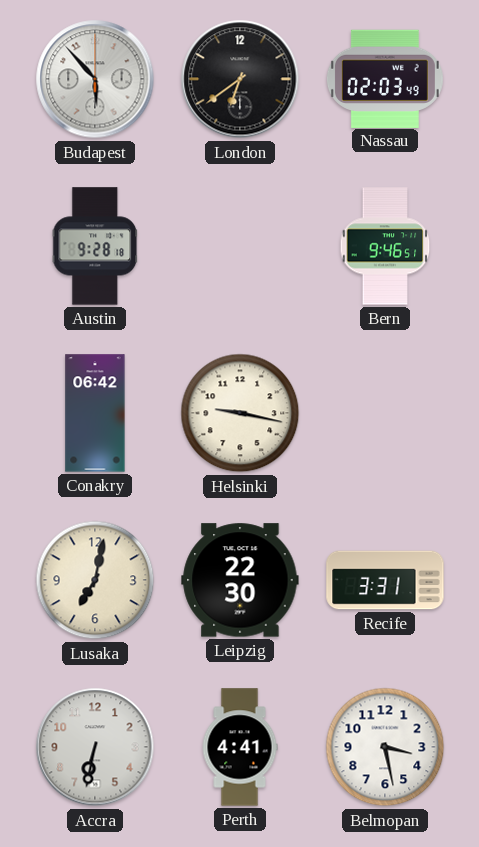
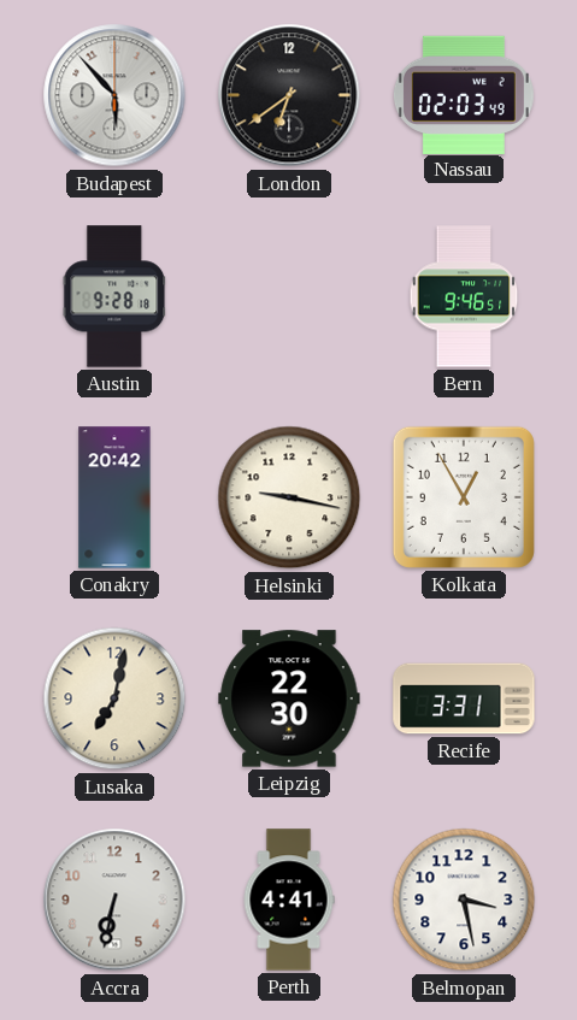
Conakry: 06:42 -> 20:42 (114, 497)
Kolkata: none -> 12:55 (464, 497)
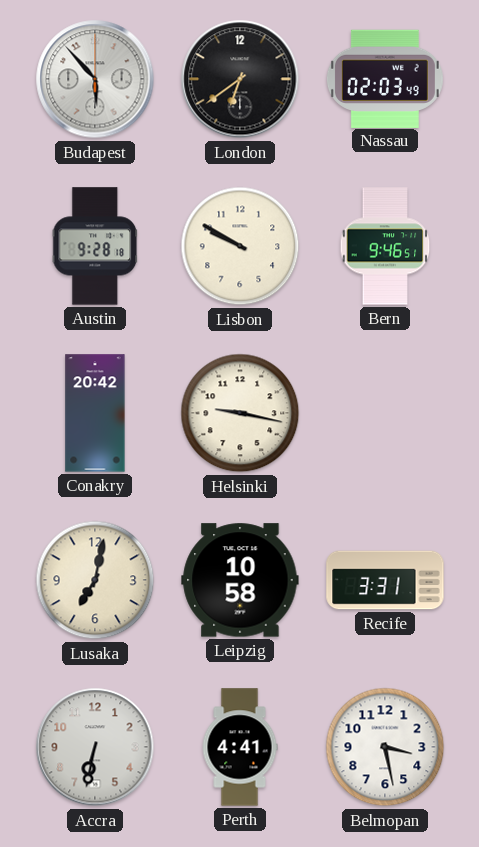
Lisbon: none -> 9:50 (240, 246)
Kolkata: 12:55 -> none (464, 497)
Leipzig: 22:30 -> 10:58 (240, 580)
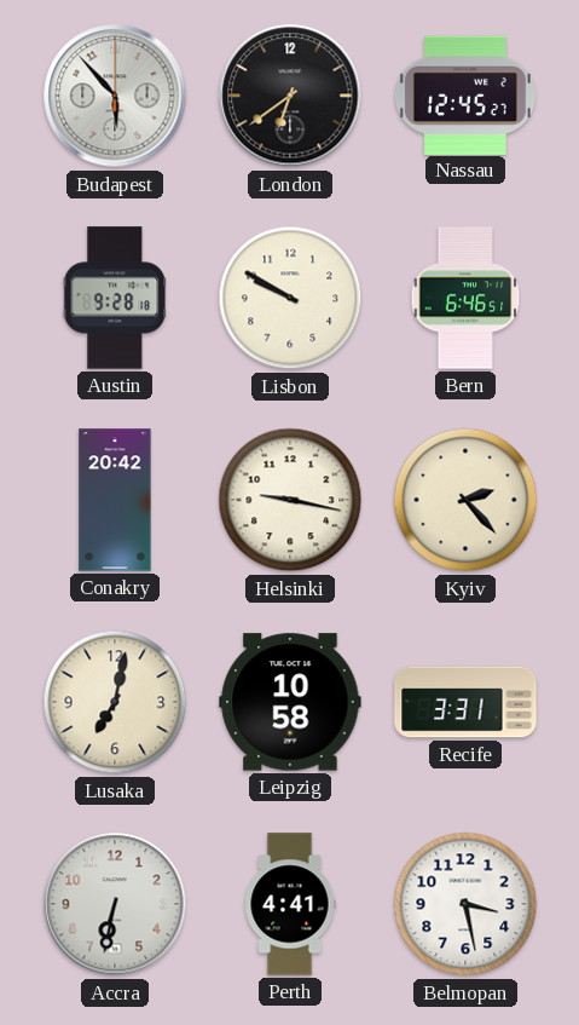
Nassau: 02:03 -> 12:45 (465, 94)
Bern: 9:46 -> 6:46 (465, 298)
Kyiv: none -> 2:23 (465, 500)
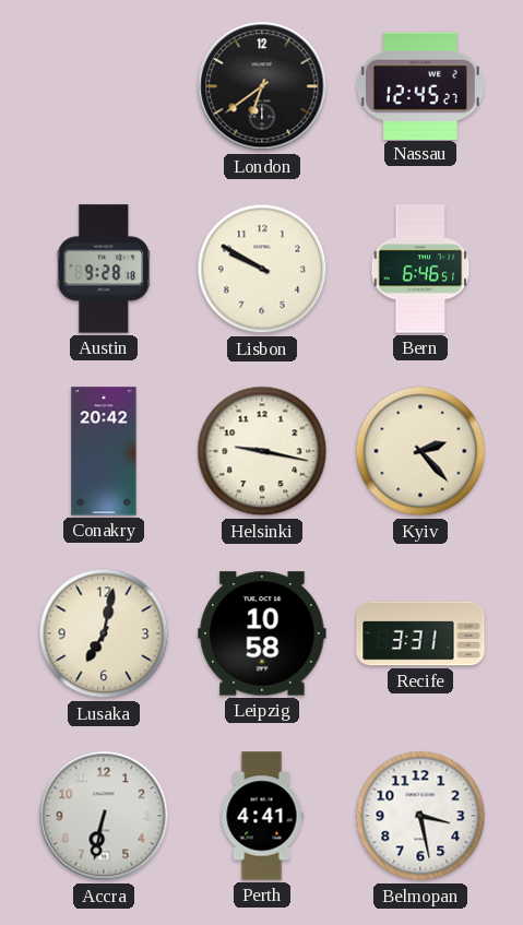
Budapest: 5:53 -> none (115, 96)
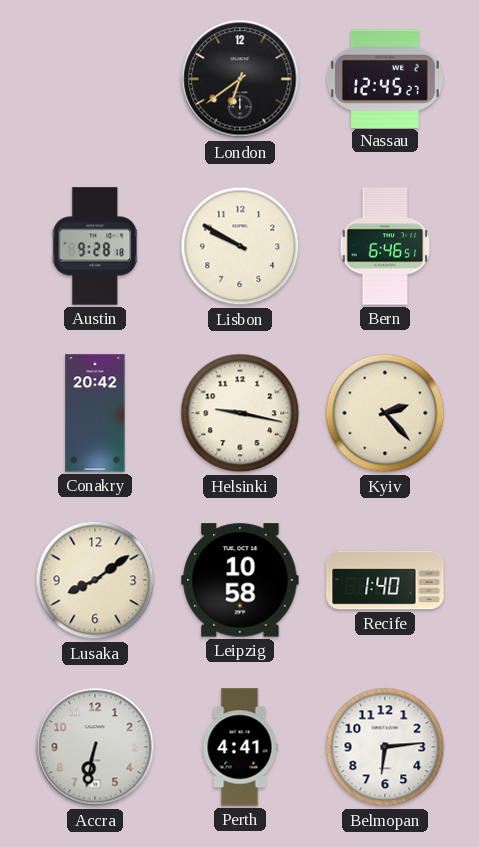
Lusaka: 7:02 -> 8:09 (95, 580)
Recife: 3:31 -> 1:40 (385, 580)
Belmopan: 3:28 -> 6:14 (385, 747)
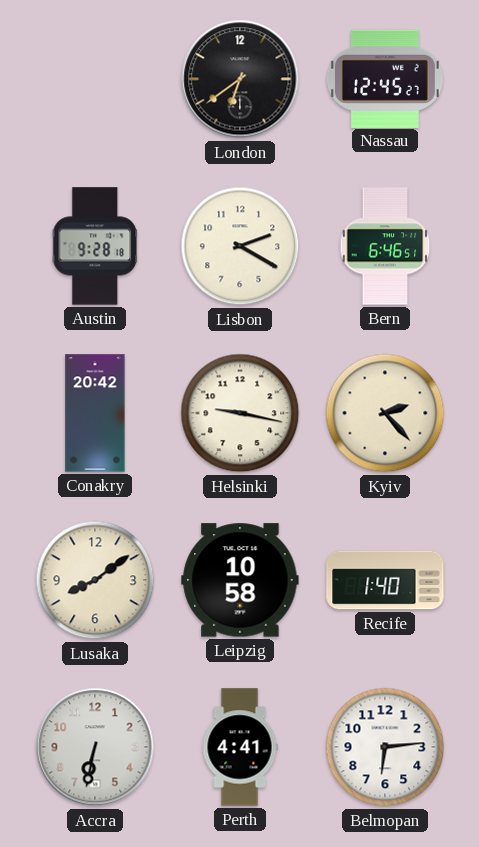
Lisbon: 9:50 -> 2:20 (240, 246)
